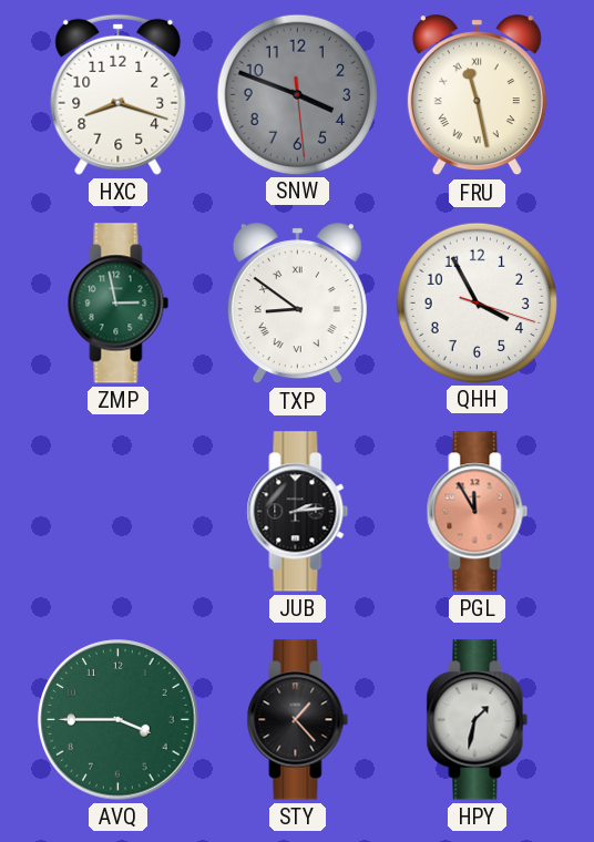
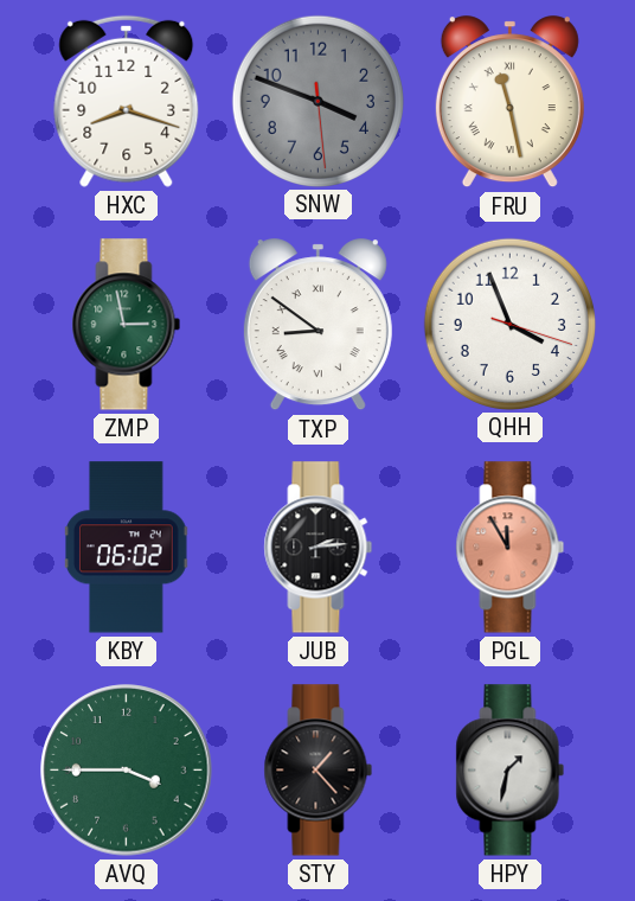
QHH: 3:55 -> 3:56 (509, 324)
KBY: none -> 06:02 (127, 548)
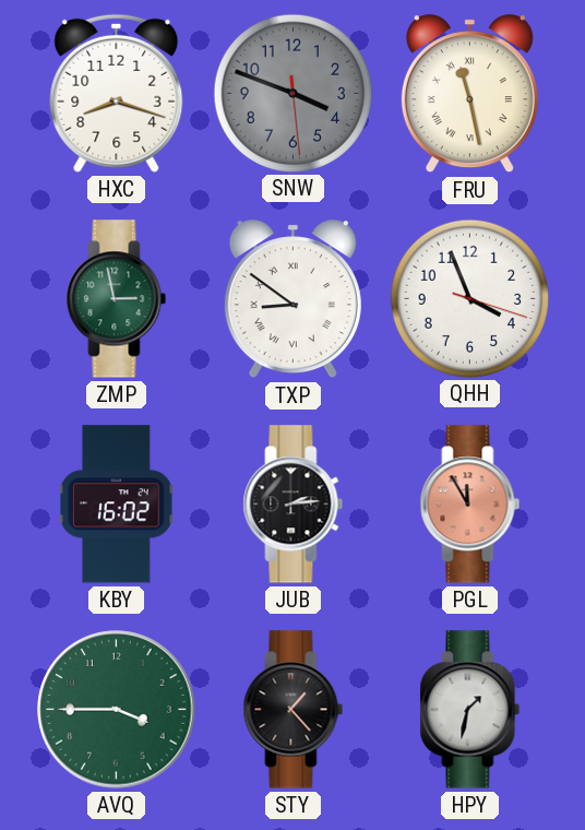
KBY: 06:02 -> 16:02 (117, 505)
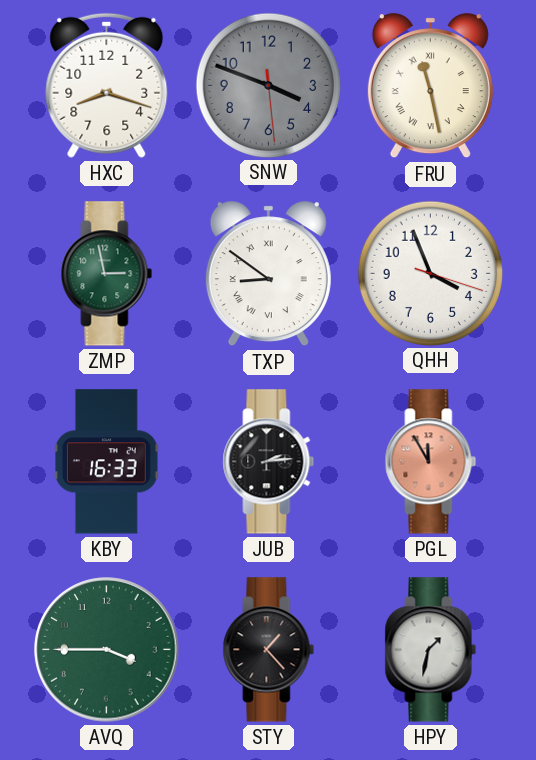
KBY: 16:02 -> 16:33 (107, 462)
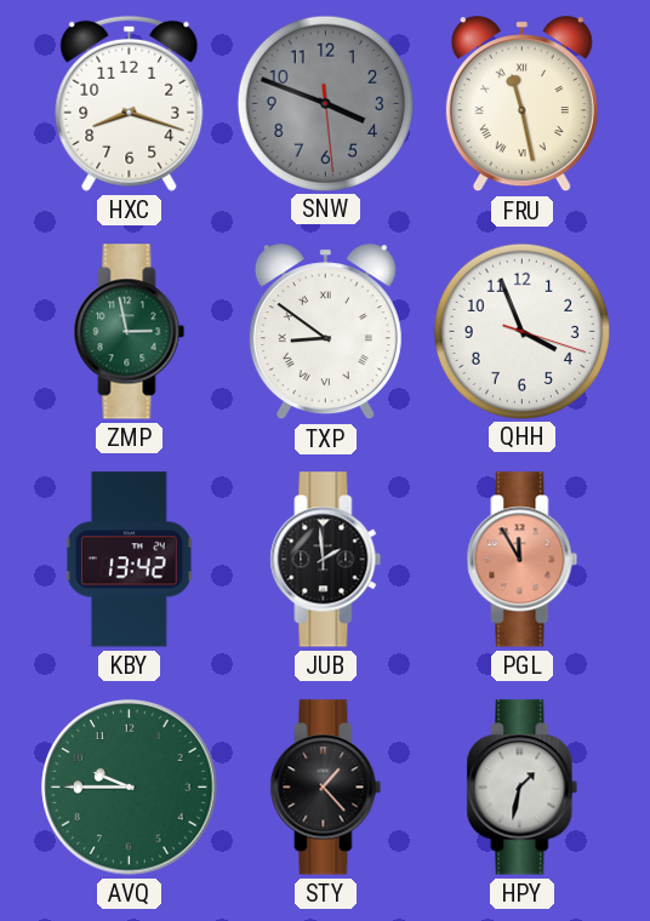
KBY: 16:33 -> 13:42 (130, 560)
JUB: 2:14 -> 1:59 (326, 560)
AVQ: 3:45 -> 9:45 (130, 788)
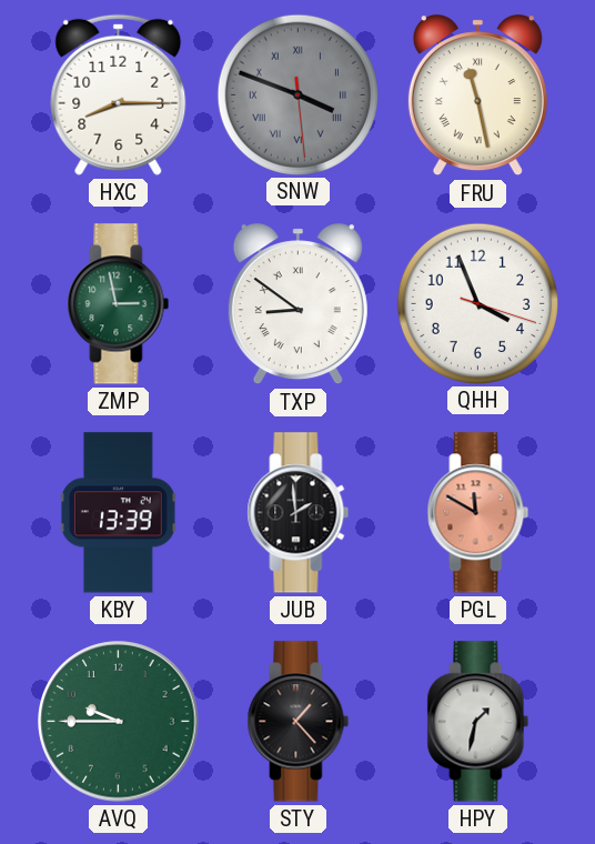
HXC: 8:18 -> 8:15 (119, 94)
SNW numerals: Arabic -> Roman (297, 94)
KBY: 13:42 -> 13:39 (119, 513)
PGL: 11:55 -> 11:50 (478, 513)
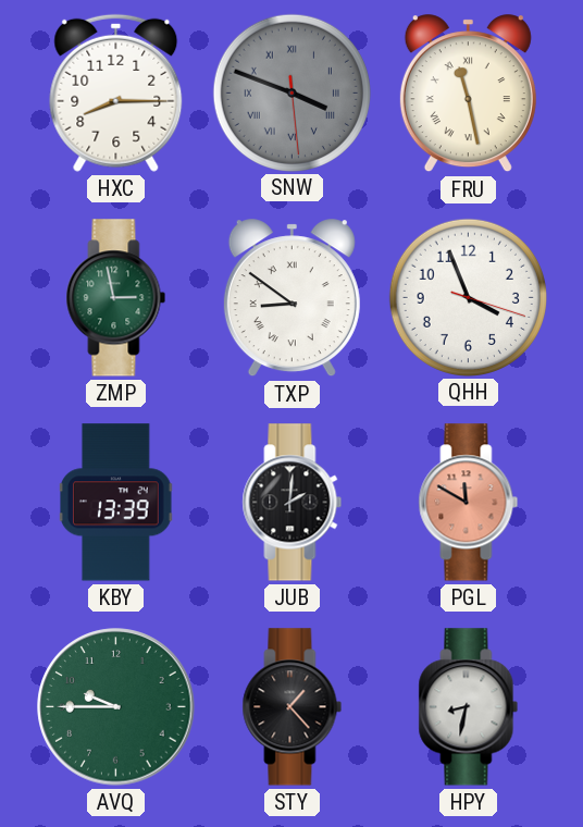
JUB: 1:59 -> 2:01 (293, 503)
HPY: 1:32 -> 8:32 (469, 707)
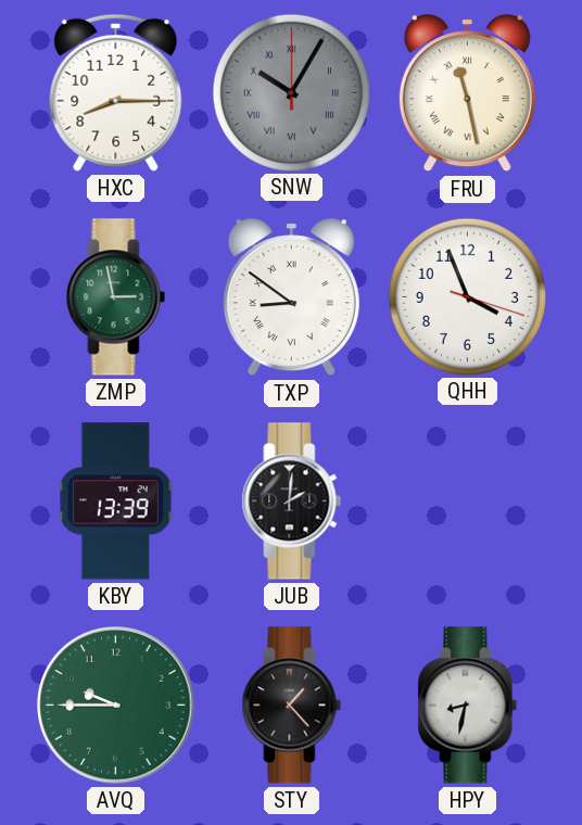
SNW: 3:48 -> 10:05 (291, 92)
PGL: 11:50 -> none (469, 503)
